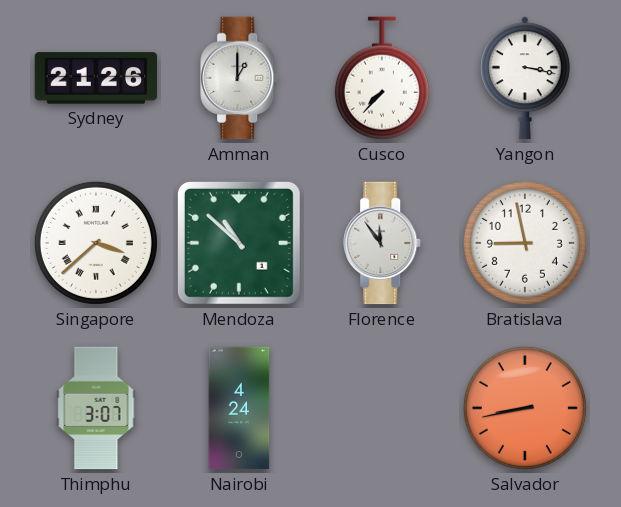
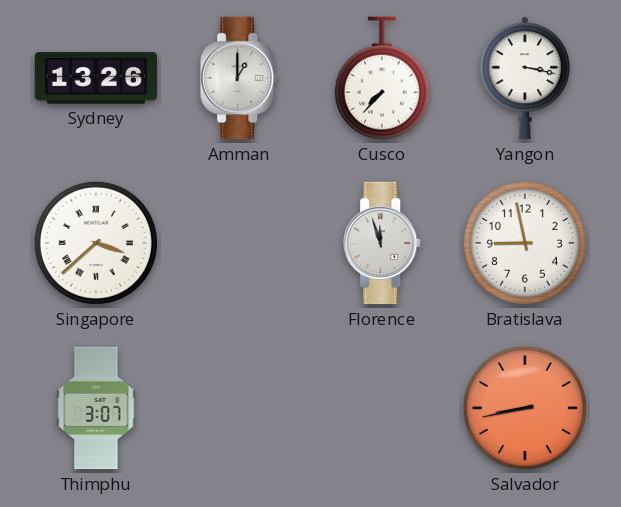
Sydney: 21:26 -> 13:26 (96, 78)
Mendoza: 10:52 -> none (239, 243)
Florence: 11:54 -> 11:57 (383, 243)
Nairobi: 4:24 -> none (239, 408)
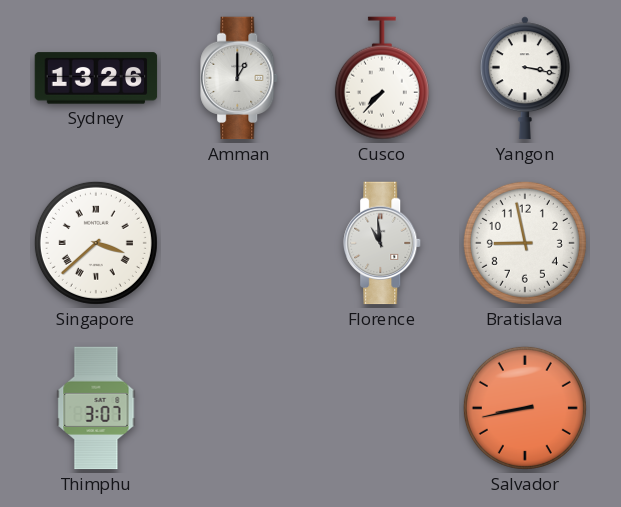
Florence: 11:57 -> 10:59 (383, 243)
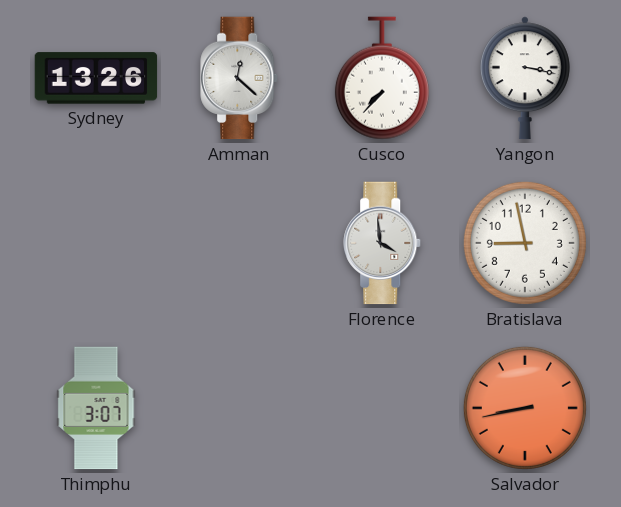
Amman: 1:00 -> 12:22 (240, 78)
Singapore: 3:38 -> none (96, 243)
Florence: 10:59 -> 3:59 (383, 243)
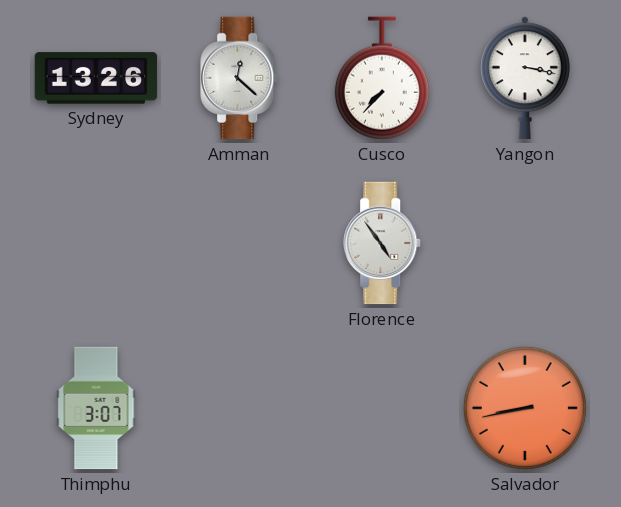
Florence: 3:59 -> 4:54 (383, 243)
Bratislava: 8:58 -> none (525, 243)
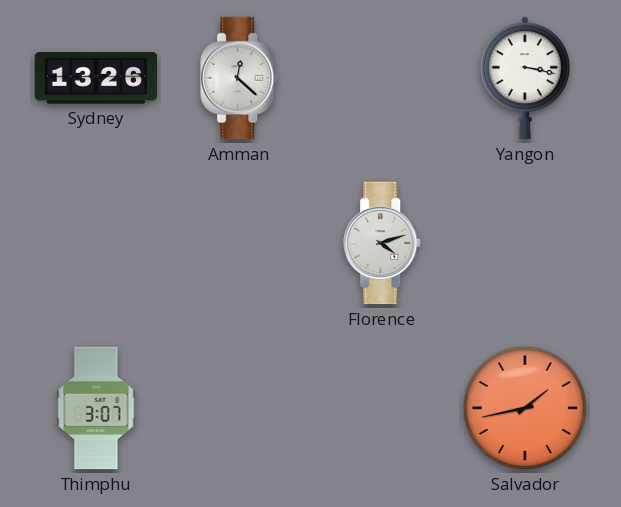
Cusco: 7:37 -> none (382, 78)
Florence: 4:54 -> 4:12 (383, 243)
Salvador: 8:43 -> 1:43 (525, 408)
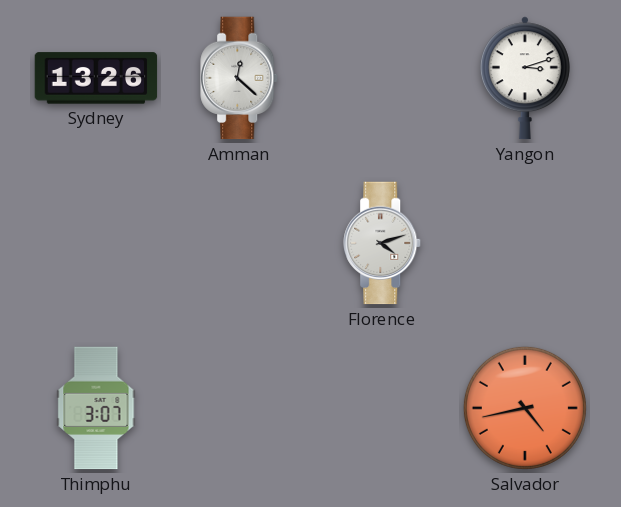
Yangon: 3:17 -> 3:12 (525, 78)
Salvador: 1:43 -> 4:43 (525, 408)
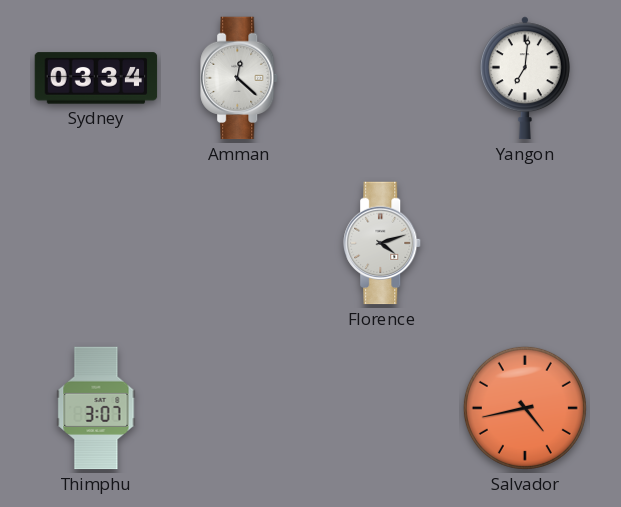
Sydney: 13:26 -> 03:34 (96, 78)
Yangon: 3:12 -> 7:01 (525, 78)
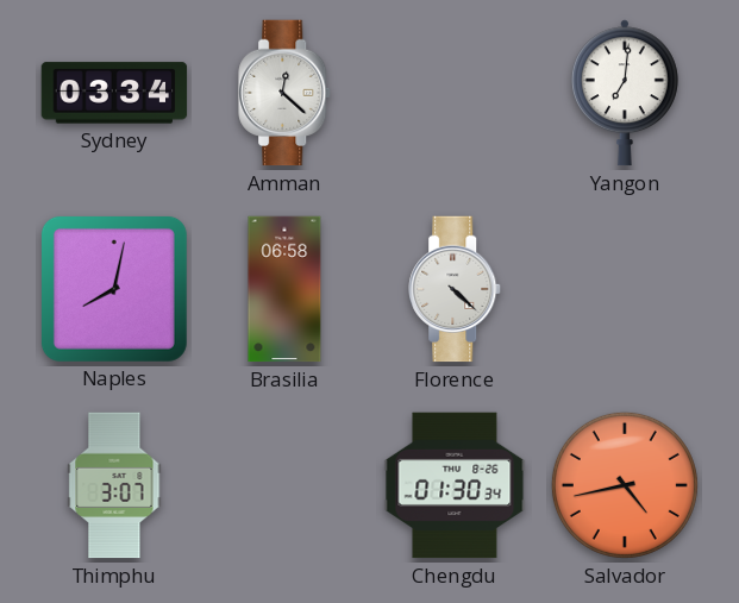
Naples: none -> 8:02 (114, 289)
Brasilia: none -> 06:58 (284, 289)
Florence: 4:12 -> 4:22 (456, 289)
Chengdu: none -> 01:30 (455, 485)
